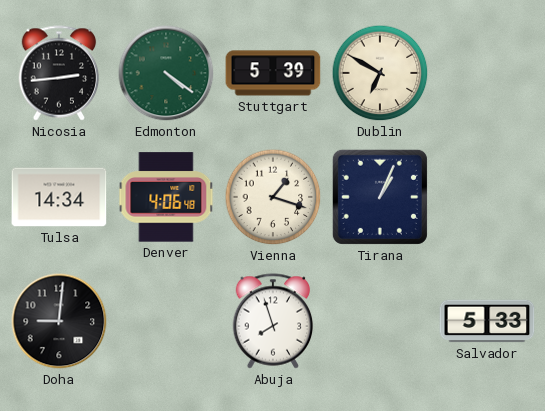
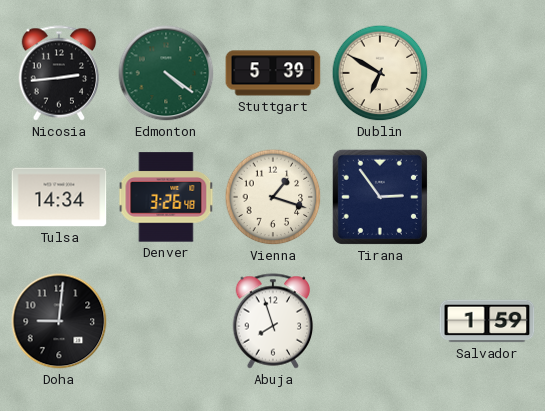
Denver: 4:06 -> 3:26 (166, 197)
Tirana: 1:04 -> 2:54 (380, 197)
Salvador: 5:33 -> 1:59 (487, 321)
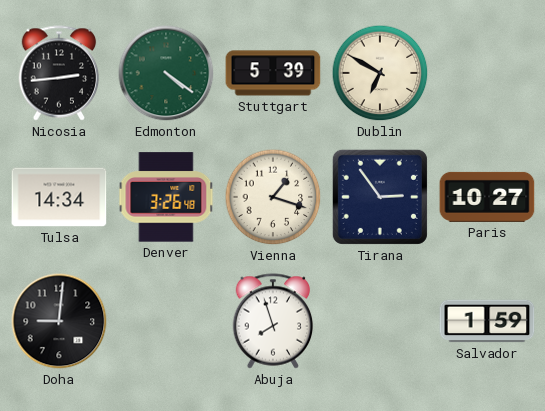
Paris: none -> 10:27 (487, 197)
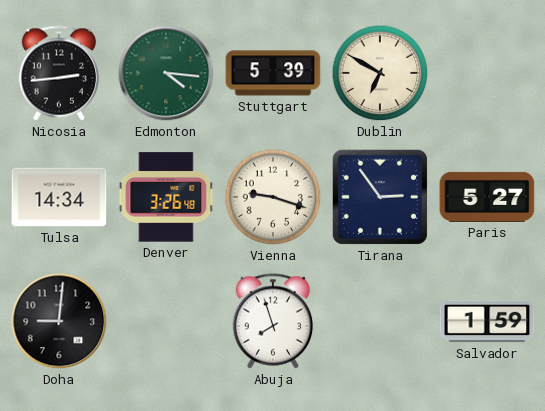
Edmonton: 4:21 -> 4:16 (166, 73)
Vienna: 1:18 -> 9:18 (273, 197)
Paris: 10:27 -> 5:27 (487, 197)
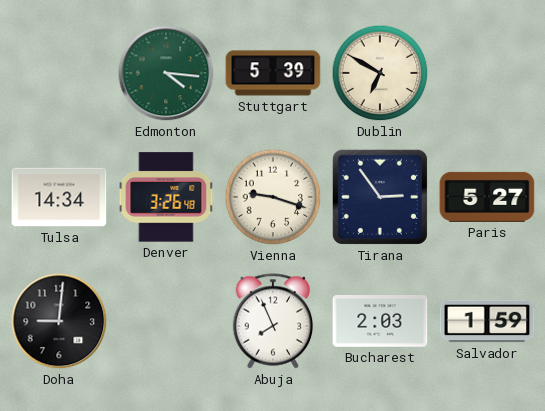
Nicosia: 2:44 -> none (59, 73)
Abuja: 7:57 -> 7:56 (273, 321)
Bucharest: none -> 2:03 (380, 322)
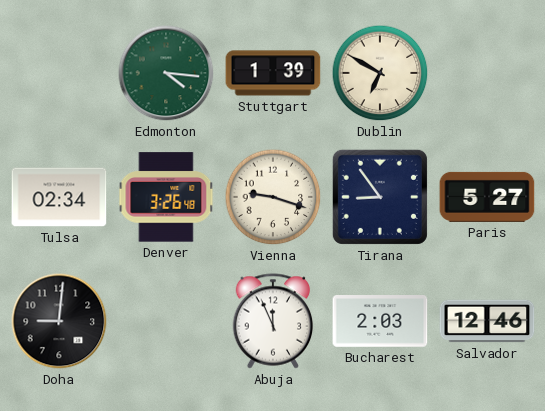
Stuttgart: 5:39 -> 1:39 (273, 73)
Tulsa: 14:34 -> 02:34 (59, 197)
Tirana: 2:54 -> 8:54 (380, 197)
Abuja: 7:56 -> 11:56 (273, 321)
Salvador: 1:59 -> 12:46 (487, 321)
